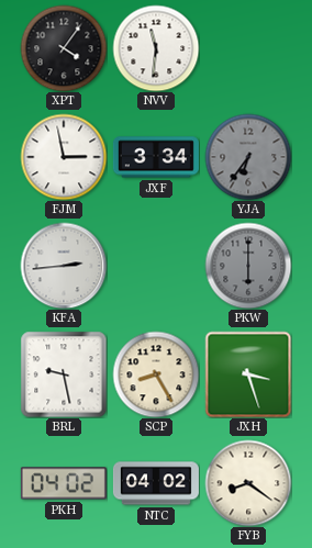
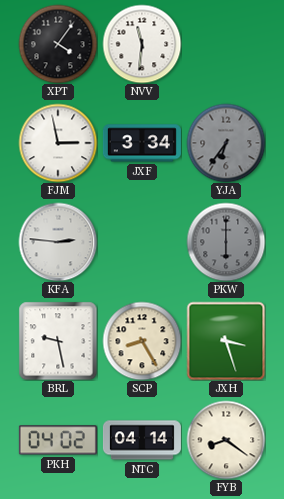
KFA: 2:44 -> 2:46 (58, 242)
NTC: 04:02 -> 04:14 (142, 440)
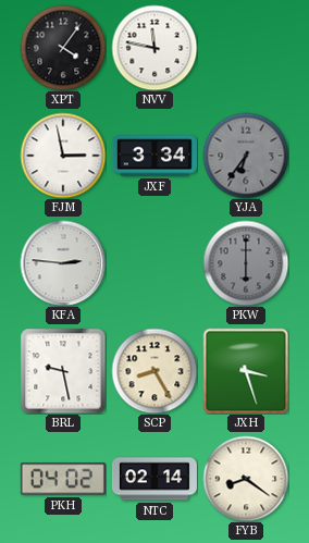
NVV: 11:31 -> 11:47 (154, 48)
NTC: 04:14 -> 02:14 (154, 479)
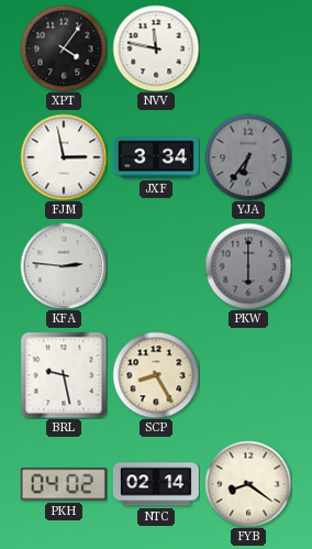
JXH: 3:27 -> none (246, 371)
